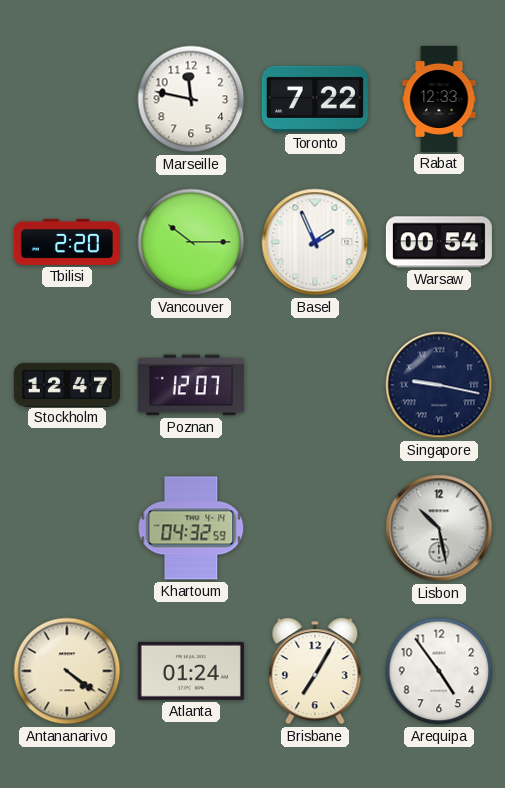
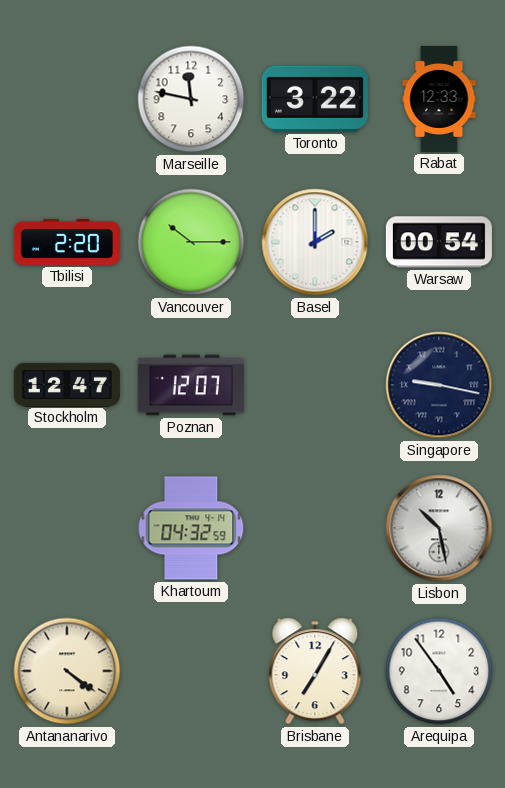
Toronto: 7:22 -> 3:22 (315, 99)
Basel: 1:56 -> 2:00 (315, 242)
Atlanta: 01:24 -> none (191, 671)
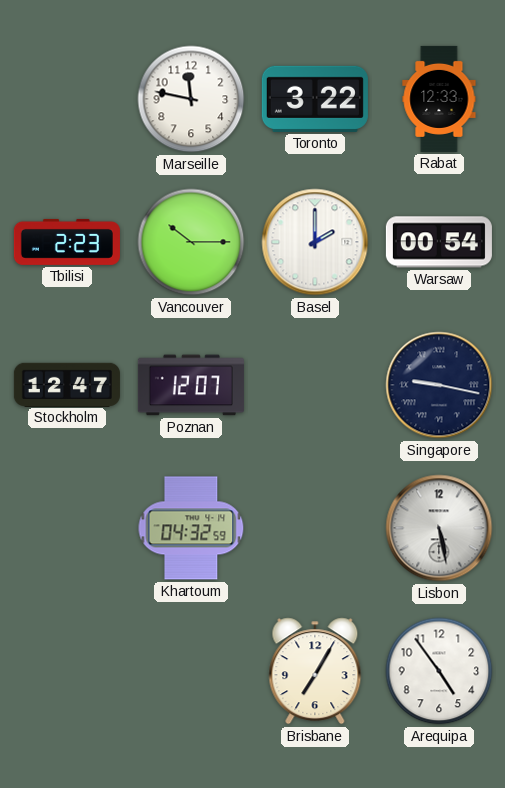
Tbilisi: 2:20 -> 2:23 (67, 242)
Lisbon: 10:28 -> 5:28 (439, 528)
Antananarivo: 4:21 -> none (67, 671)
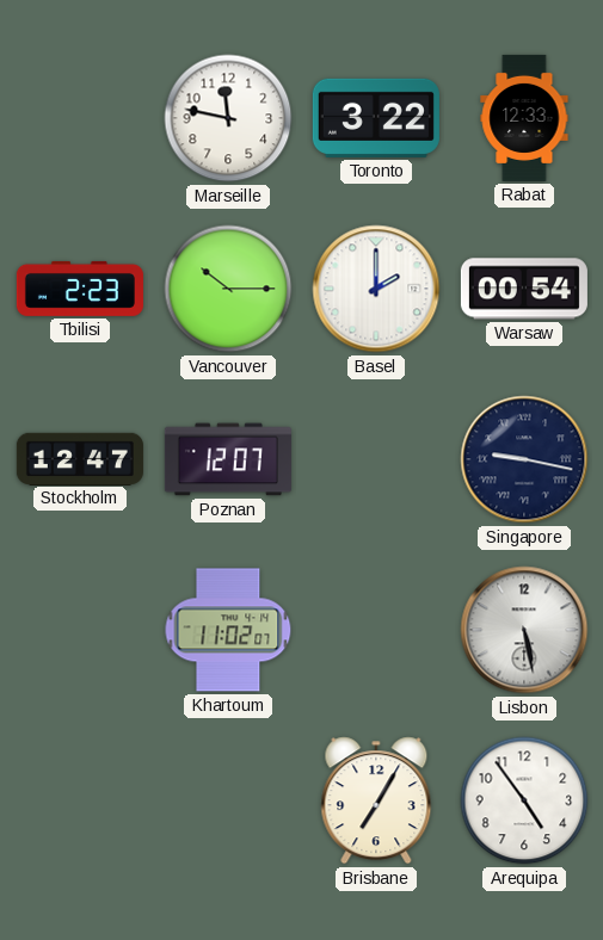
Khartoum: 04:32 -> 11:02 (228, 630)
